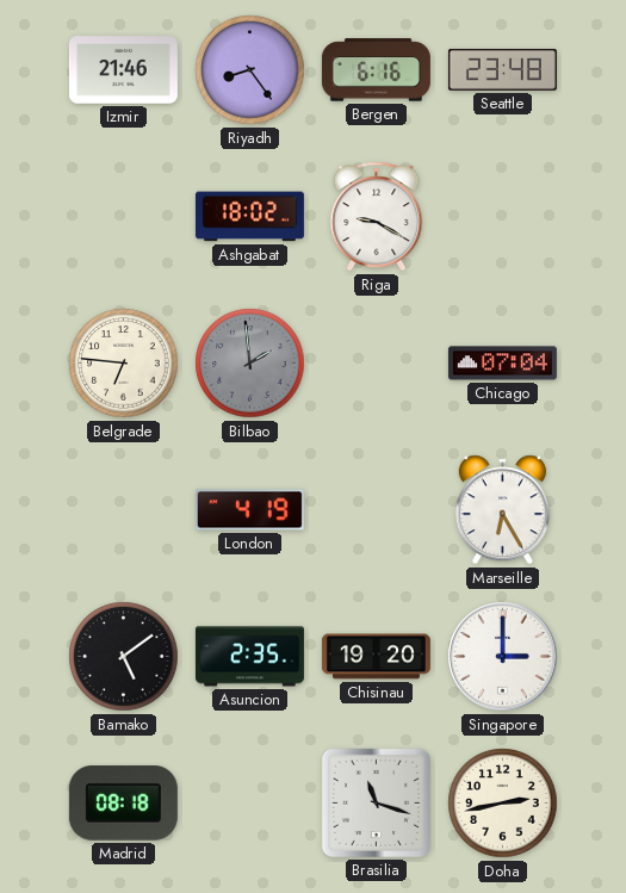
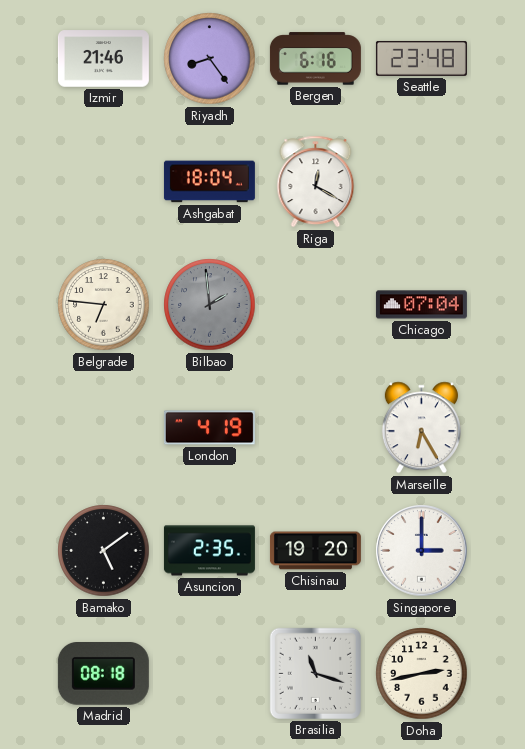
Ashgabat: 18:02 -> 18:04 (209, 182)
Riga: 9:20 -> 12:20 (316, 182)
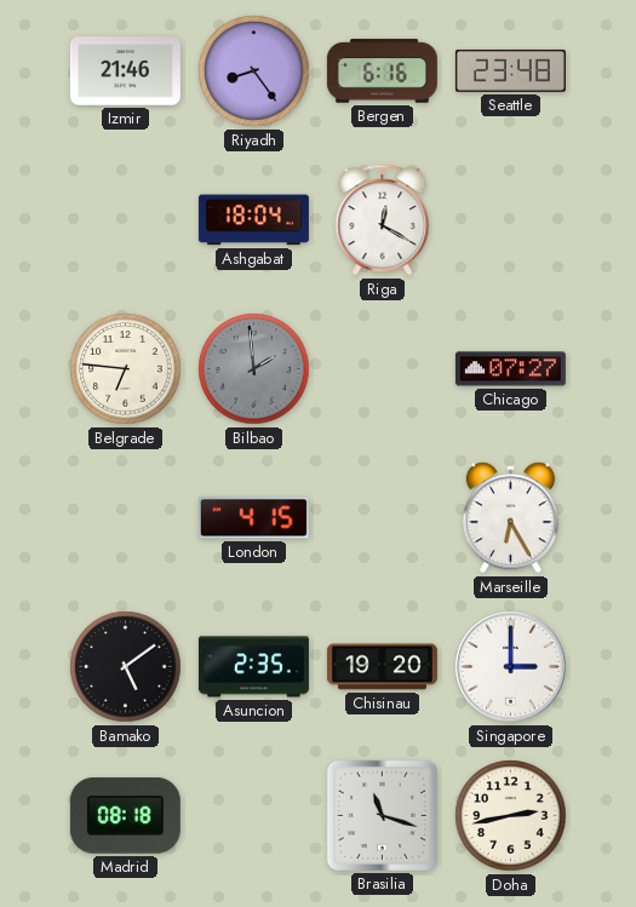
Chicago: 07:04 -> 07:27 (510, 369)
London: 4:19 -> 4:15 (253, 518)
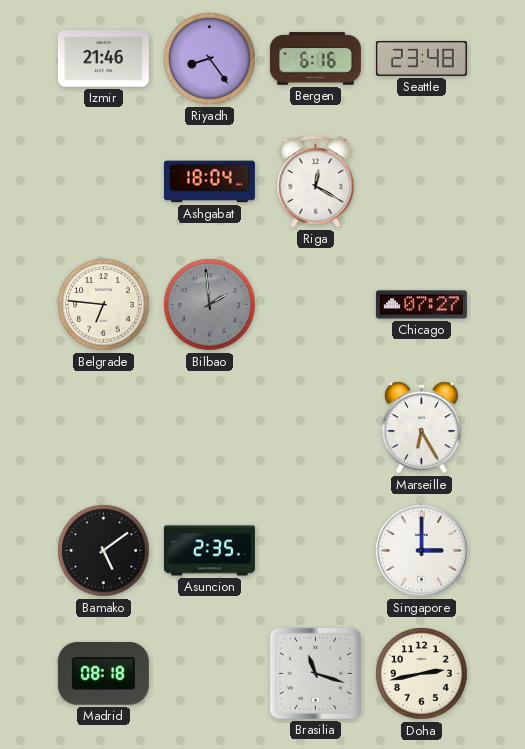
London: 4:15 -> none (253, 518)
Chisinau: 19:20 -> none (382, 667)
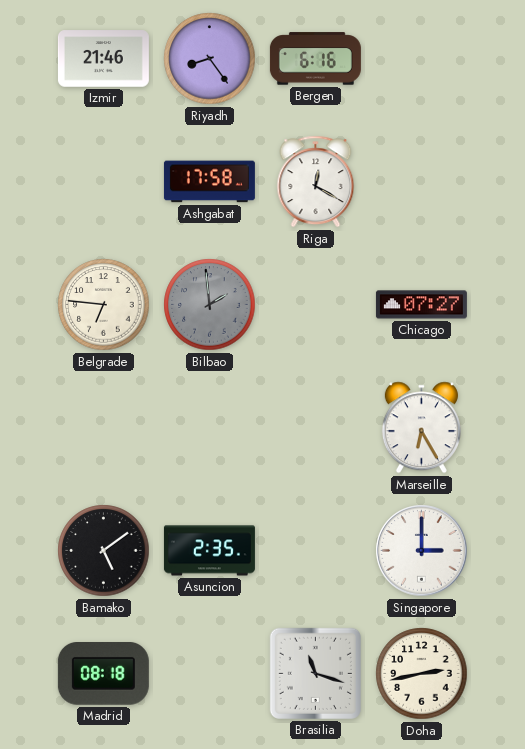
Seattle: 23:48 -> none (421, 58)
Ashgabat: 18:04 -> 17:58 (209, 182)
